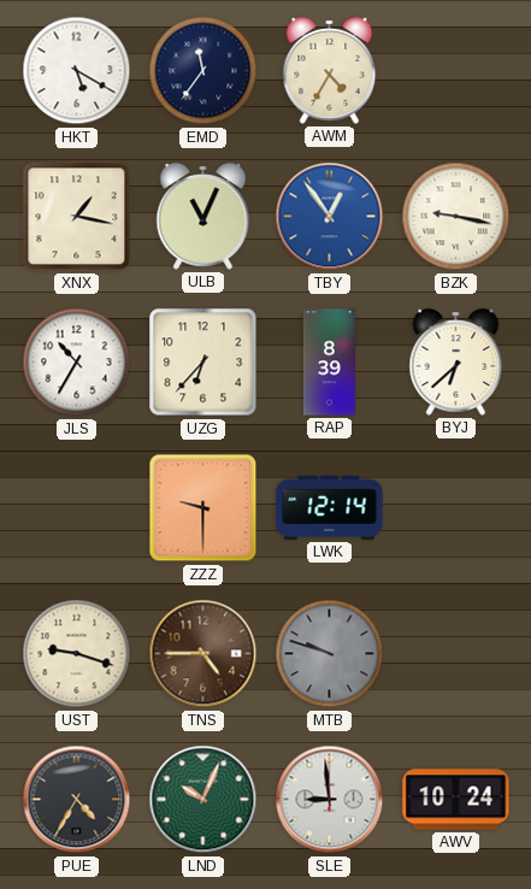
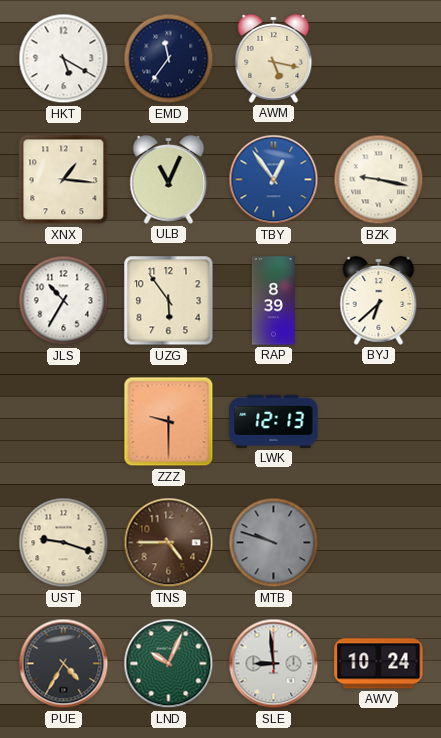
AWM: 4:35 -> 5:17 (274, 58)
XNX: 1:17 -> 1:16 (64, 180)
UZG: 6:37 -> 5:54 (169, 301)
LWK: 12:14 -> 12:13 (274, 421)
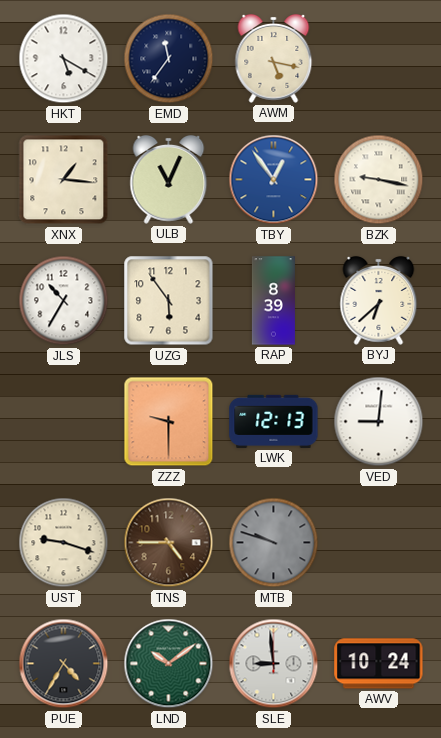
VED: none -> 9:01 (379, 422)
LND: 10:04 -> 10:09 (169, 664)
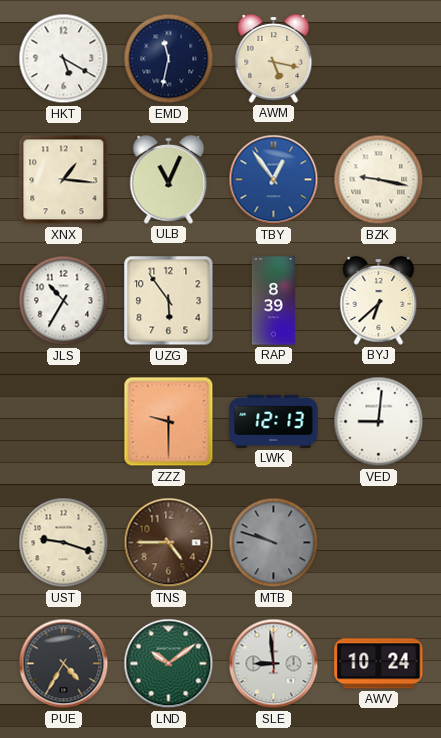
EMD: 11:36 -> 11:32 (169, 59)
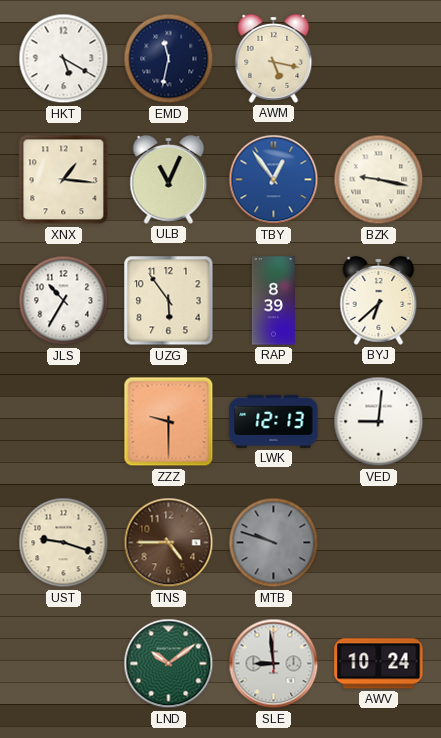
PUE: 4:35 -> none (64, 664)
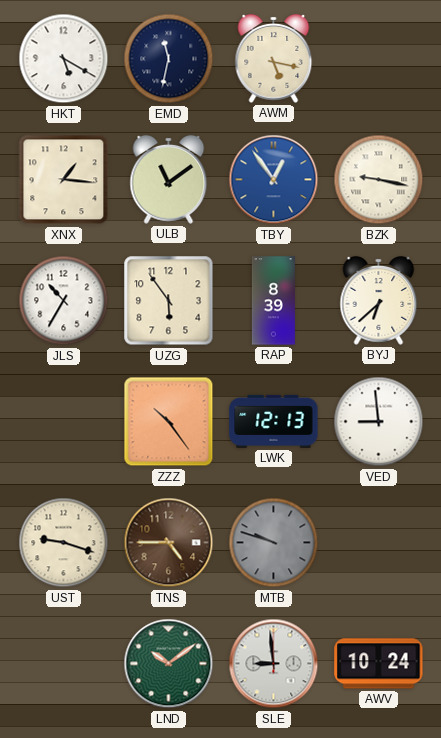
ULB: 11:04 -> 11:09 (169, 179)
ZZZ: 9:30 -> 10:24 (169, 422)
VED: 9:01 -> 8:59 (379, 422)
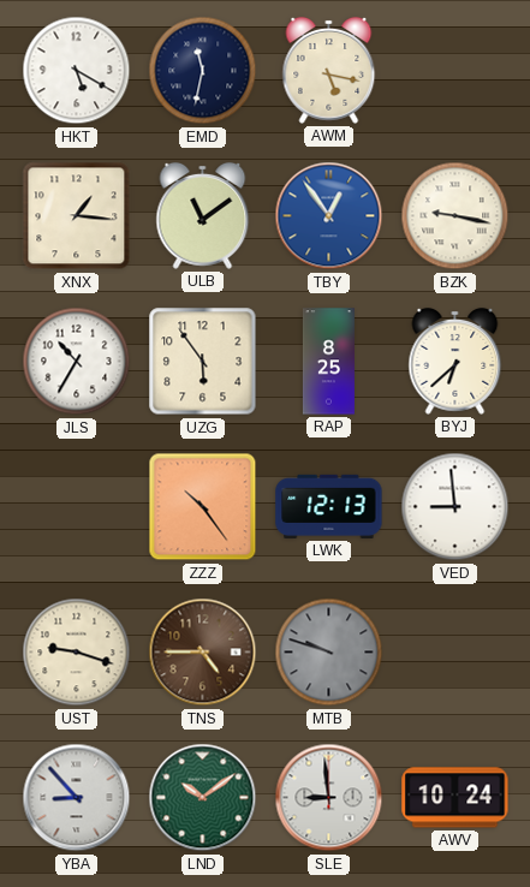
RAP: 8:39 -> 8:25 (328, 362)
YBA: none -> 8:53 (77, 798)
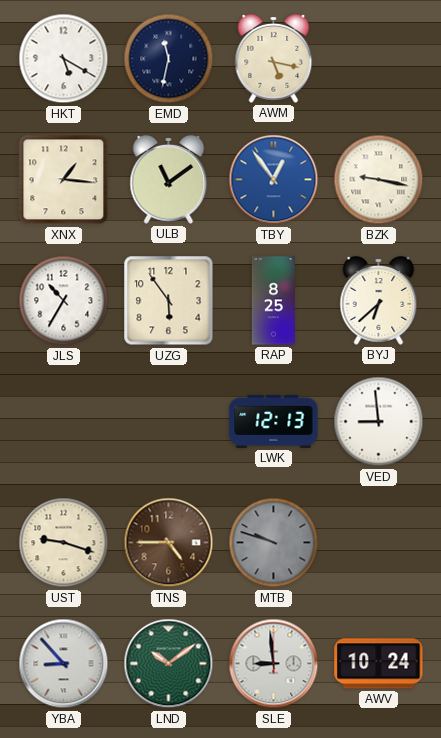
ZZZ: 10:24 -> none (203, 507)
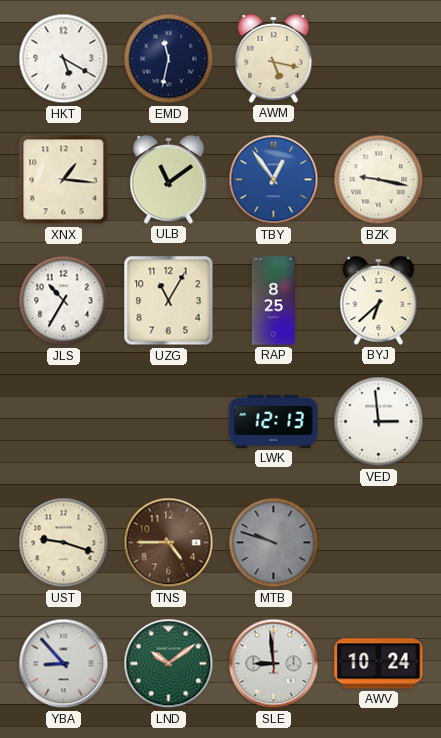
UZG: 5:54 -> 11:05 (169, 301)
VED: 8:59 -> 2:59 (379, 422)
